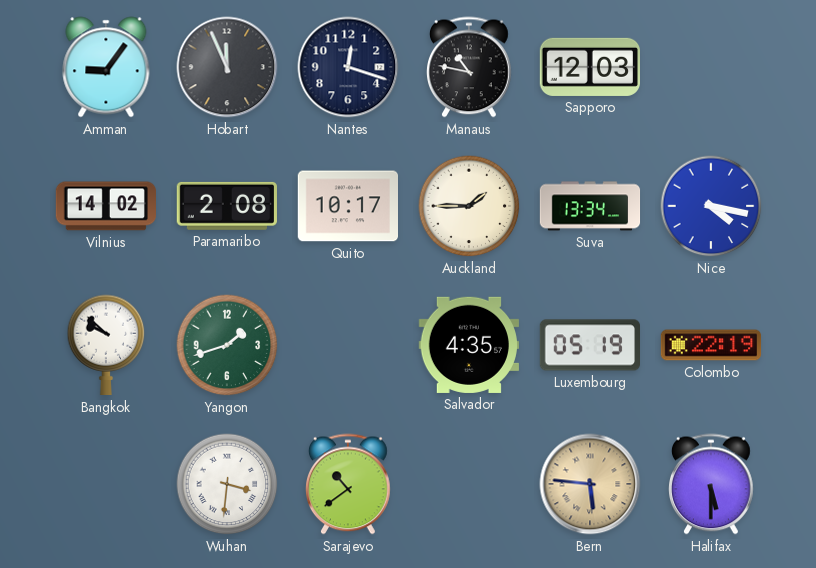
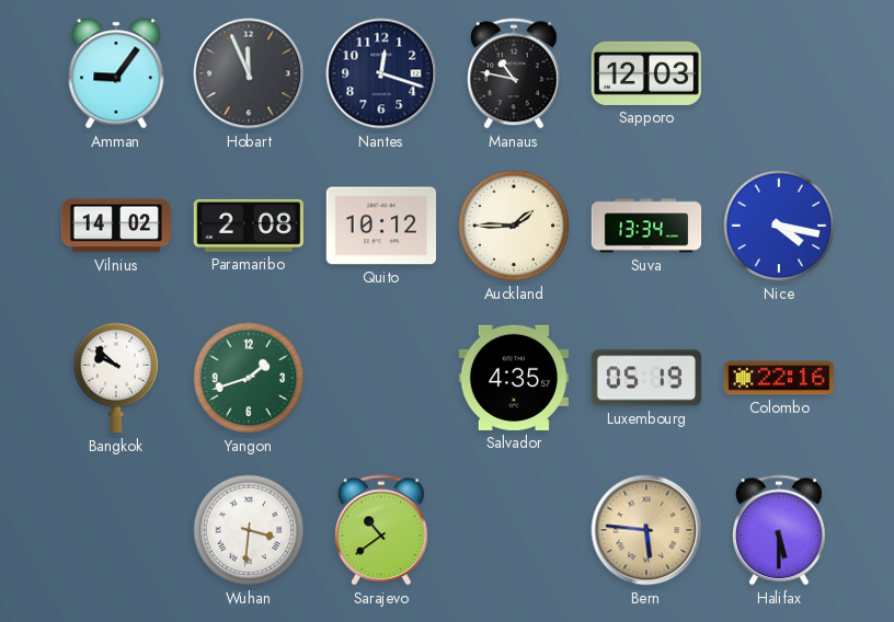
Quito: 10:17 -> 10:12 (380, 226)
Colombo: 22:19 -> 22:16 (779, 378)
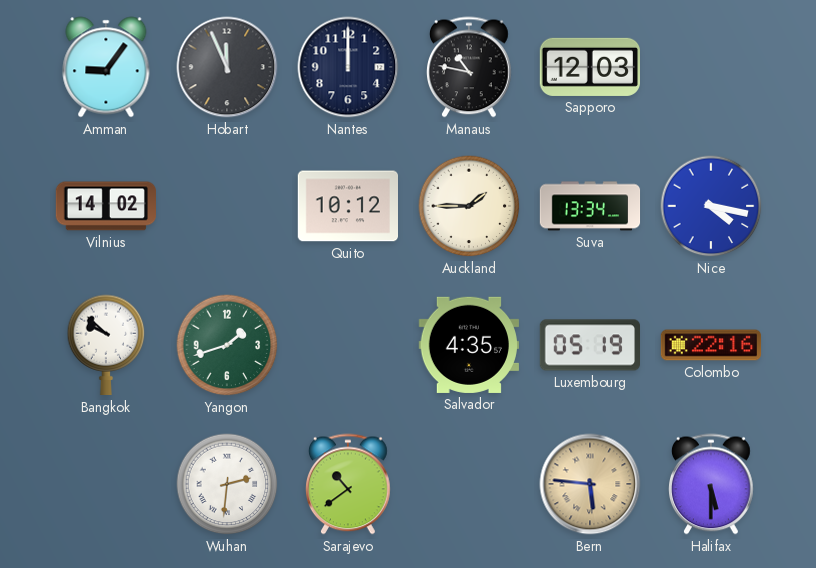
Nantes: 12:18 -> 12:00 (348, 67)
Paramaribo: 2:08 -> none (249, 226)
Wuhan: 3:31 -> 2:31 (227, 484)
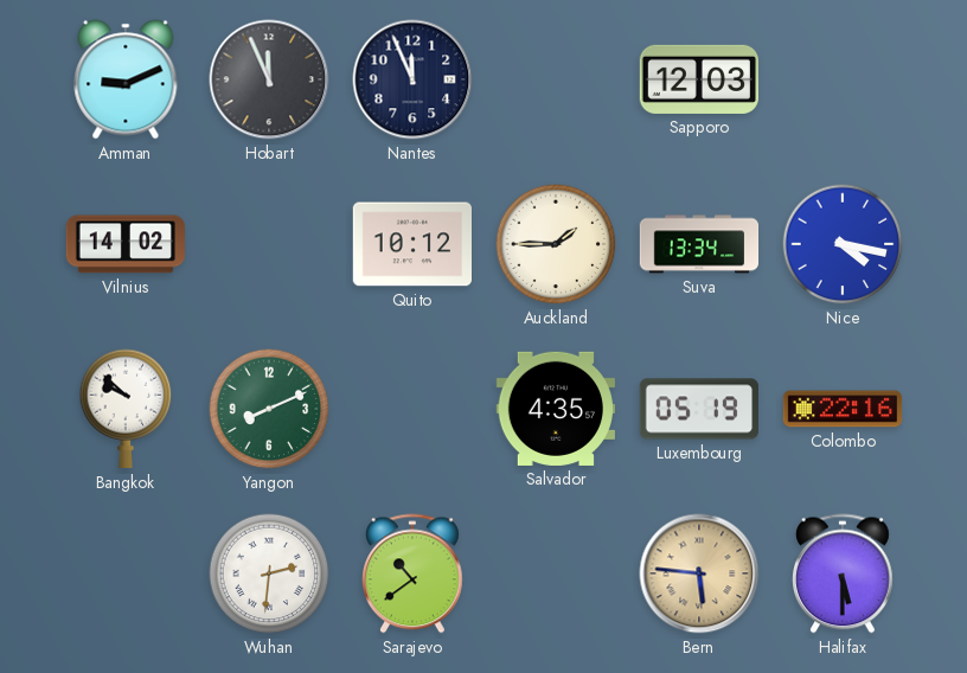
Amman: 9:06 -> 9:11 (126, 79)
Nantes: 12:00 -> 11:56 (412, 79)
Manaus: 10:47 -> none (470, 67)
Yangon: 1:42 -> 8:11 (269, 409)
